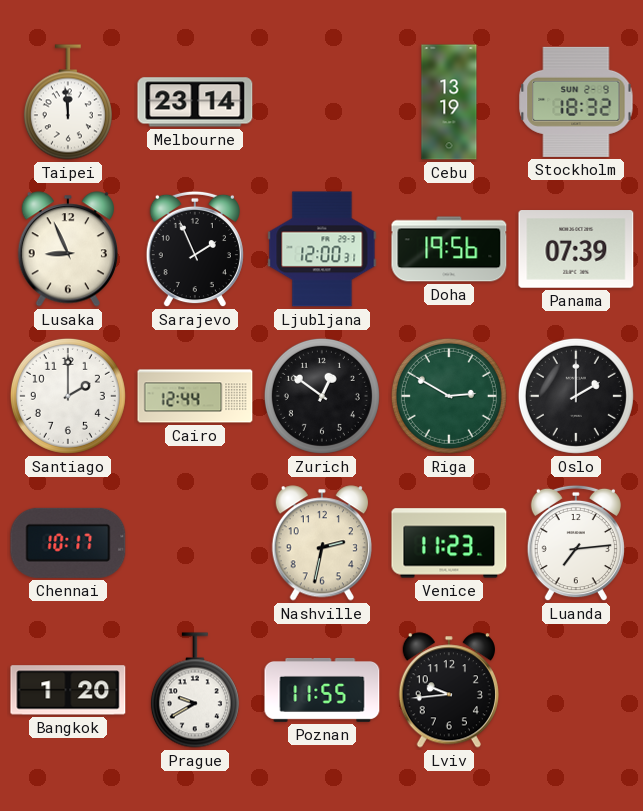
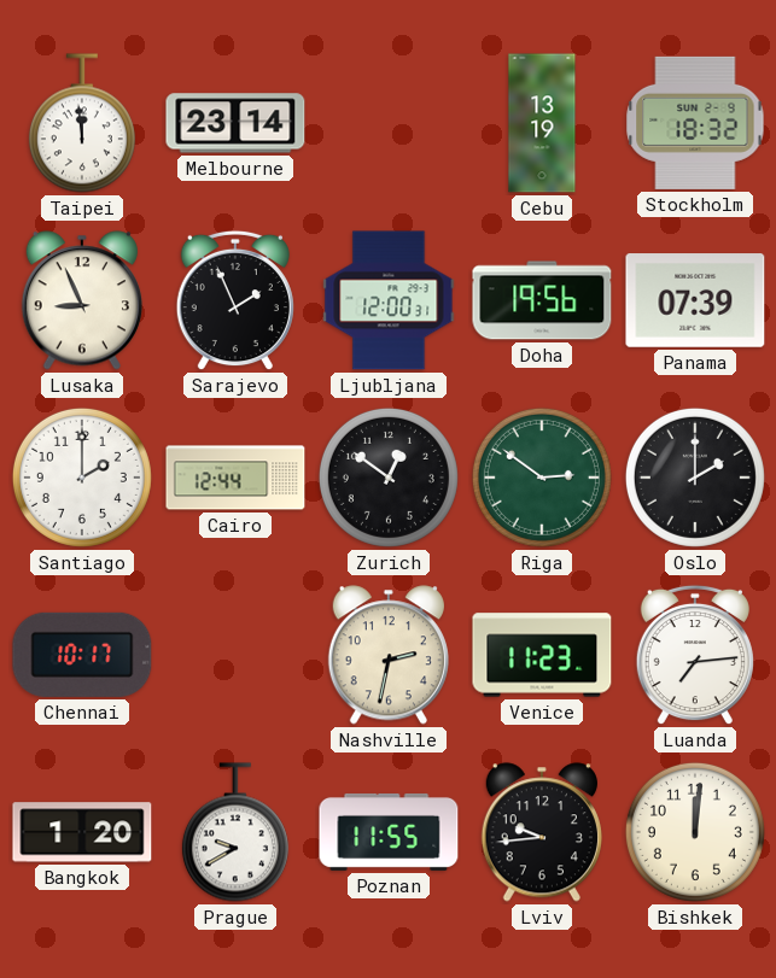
Riga: 2:50 -> 2:51 (542, 478)
Bishkek: none -> 12:01 (695, 832)
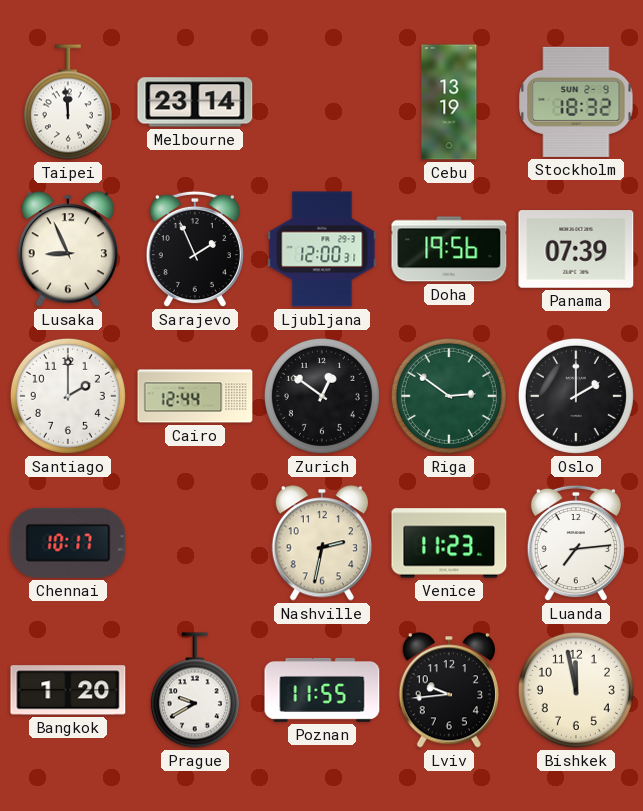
Bishkek: 12:01 -> 11:58 (576, 690)
